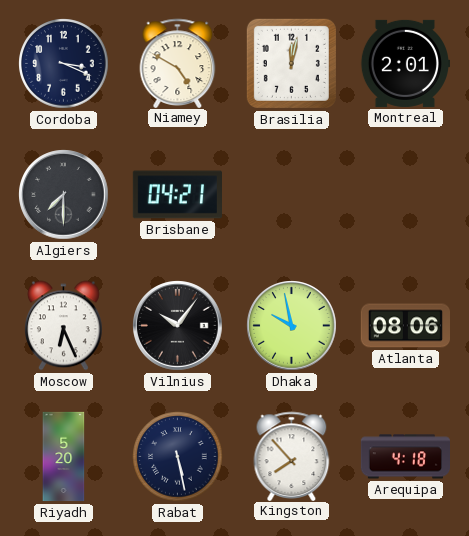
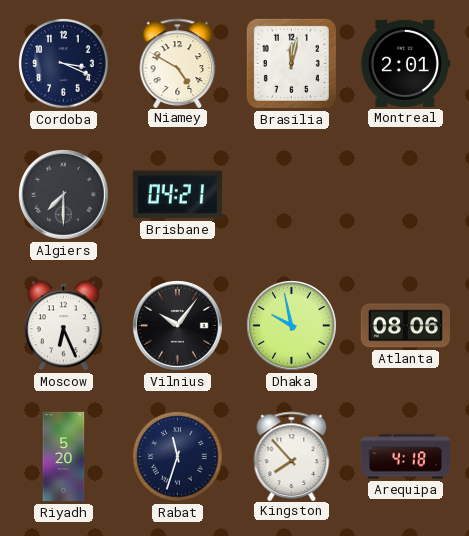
Rabat: 5:28 -> 11:33 (178, 457)
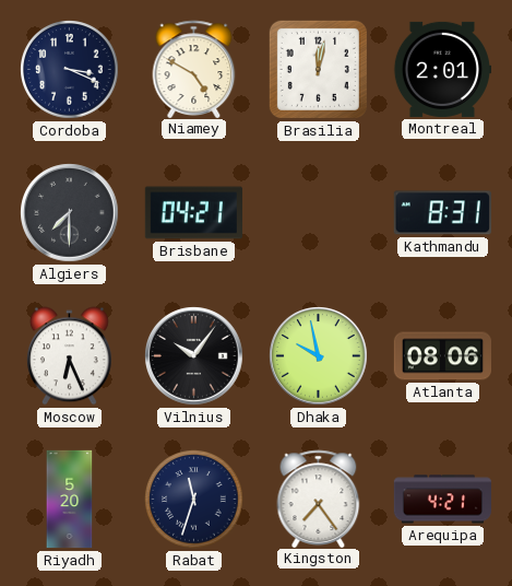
Kathmandu: none -> 8:31 (442, 213)
Kingston: 7:53 -> 7:24 (319, 499)
Arequipa: 4:18 -> 4:21 (442, 500)
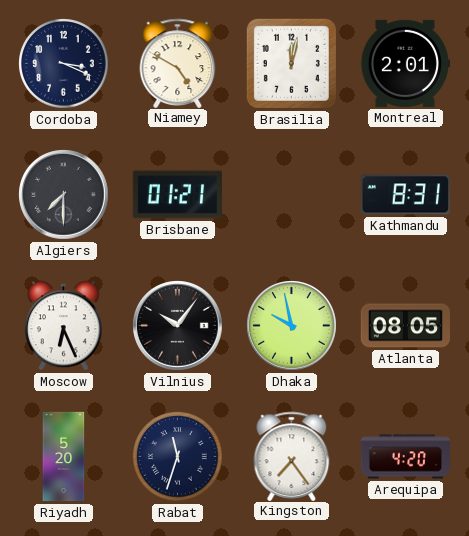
Brisbane: 04:21 -> 01:21 (177, 195)
Atlanta: 08:06 -> 08:05 (405, 326)
Arequipa: 4:21 -> 4:20 (405, 457)
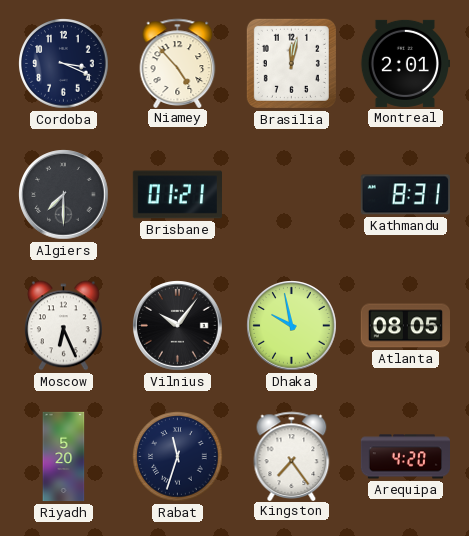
Niamey: 4:50 -> 4:53 (178, 63)
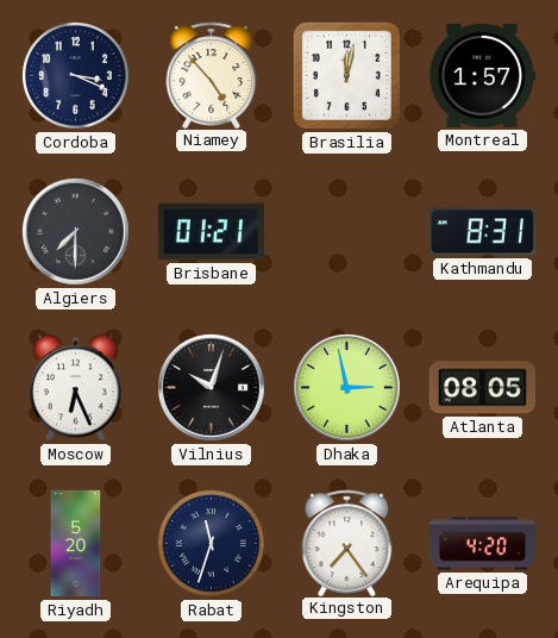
Montreal: 2:01 -> 1:57 (481, 75)
Vilnius: 10:06 -> 10:03 (212, 388)
Dhaka: 9:58 -> 2:58 (347, 388)
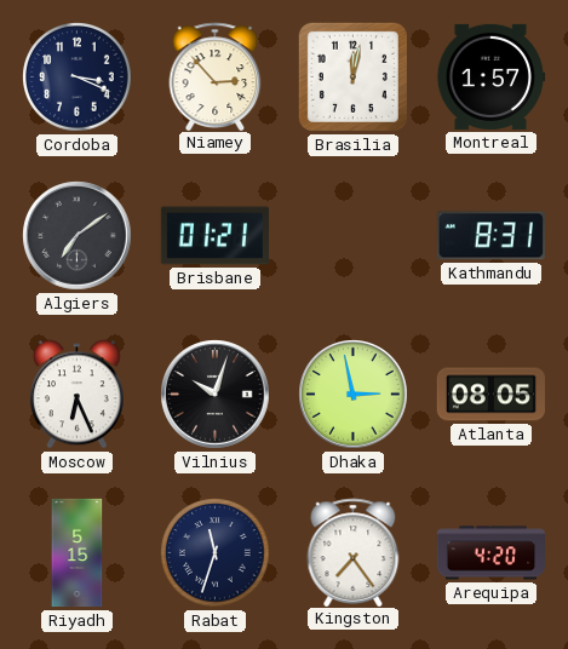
Niamey: 4:53 -> 2:53 (216, 76)
Algiers: 7:30 -> 7:09 (78, 236)
Riyadh: 5:20 -> 5:15 (78, 553)
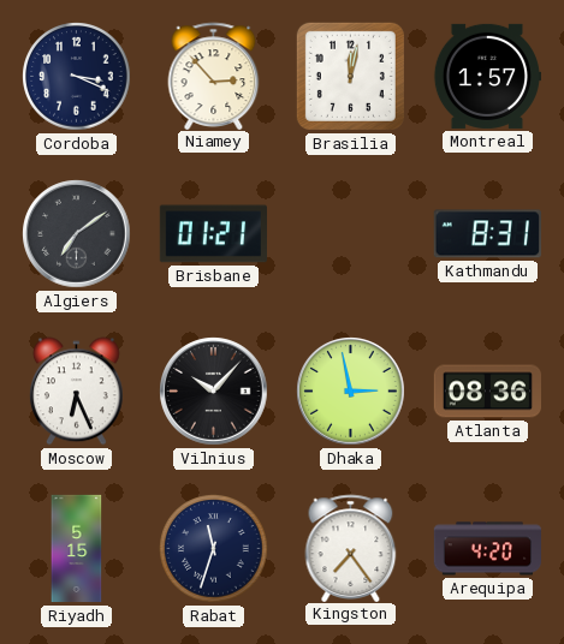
Vilnius: 10:03 -> 10:07 (214, 392)
Atlanta: 08:05 -> 08:36 (487, 392)
